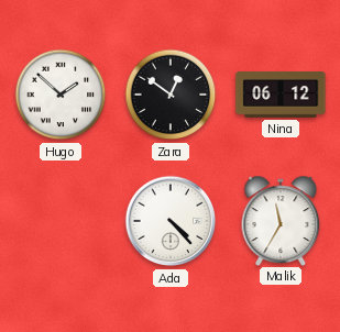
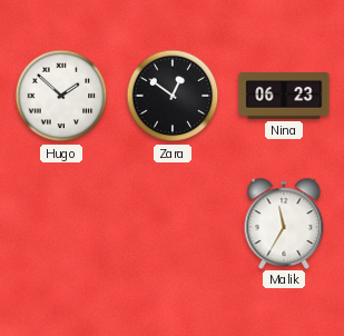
Nina: 06:12 -> 06:23 (284, 97)
Ada: 4:23 -> none (171, 221)
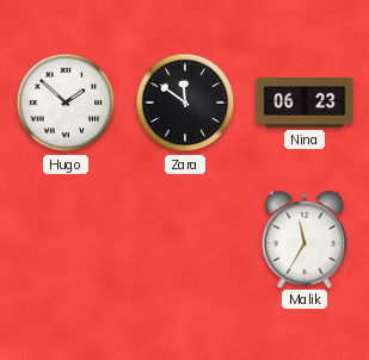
Zara: 12:51 -> 11:51 (185, 103)
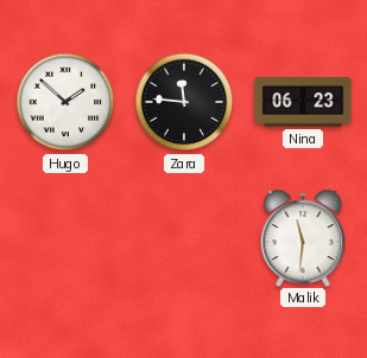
Zara: 11:51 -> 11:46 (184, 102)
Malik: 11:35 -> 11:31 (303, 237)
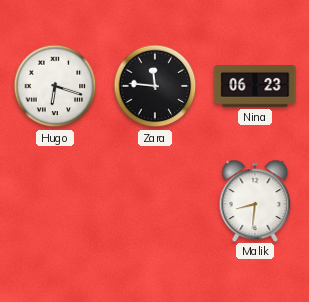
Hugo: 1:52 -> 6:18 (55, 86)
Malik: 11:31 -> 8:31 (255, 200)
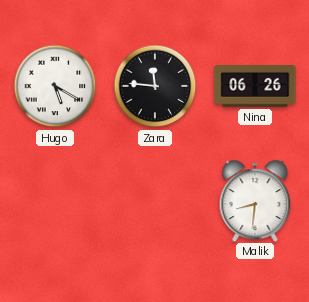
Hugo: 6:18 -> 5:20 (55, 86)
Nina: 06:23 -> 06:26 (255, 87)
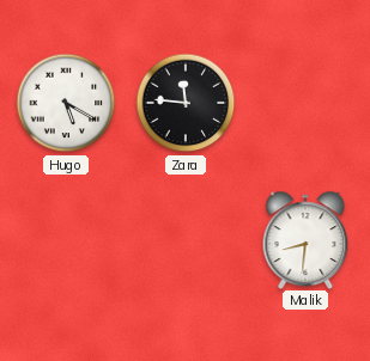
Nina: 06:26 -> none (255, 87)
